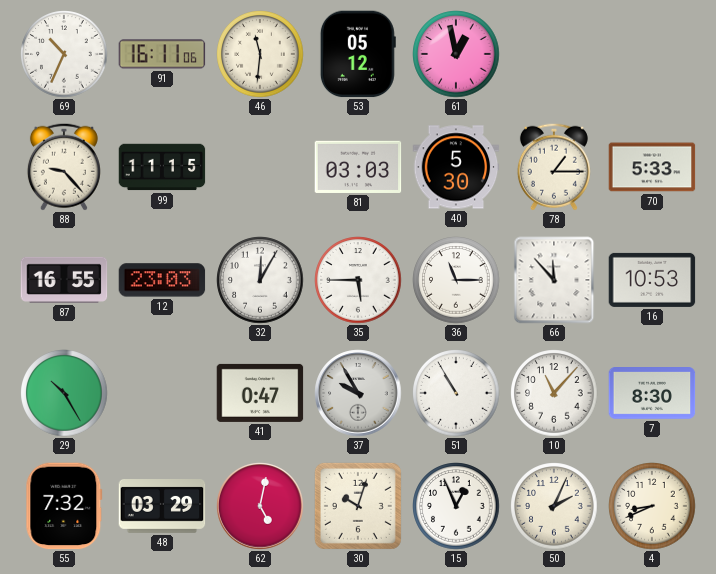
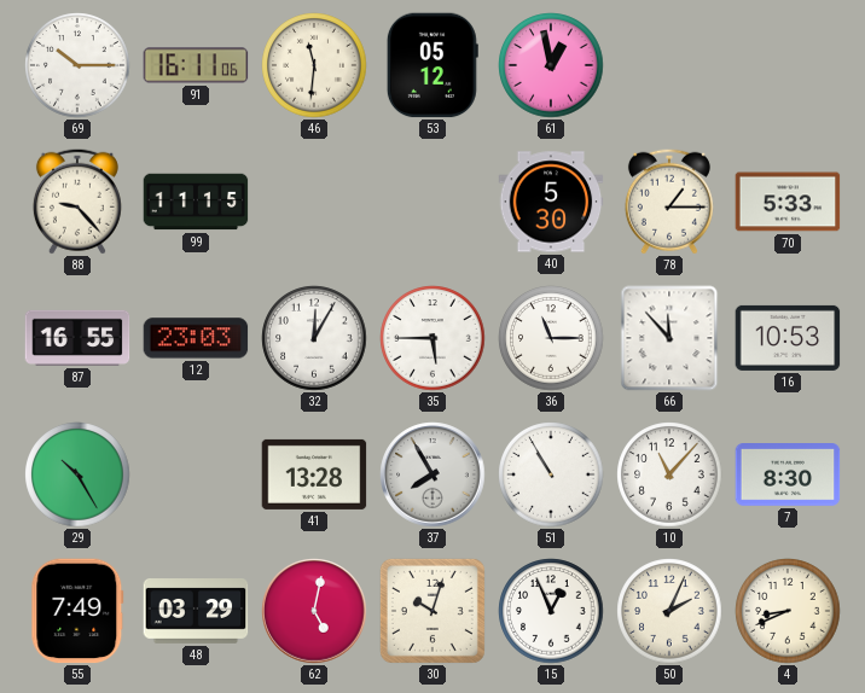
69: 10:34 -> 10:15 (77, 65)
81: 03:03 -> none (358, 167)
41: 0:47 -> 13:28 (314, 474)
37: 9:55 -> 7:55 (432, 474)
55: 7:32 -> 7:49 (77, 611)
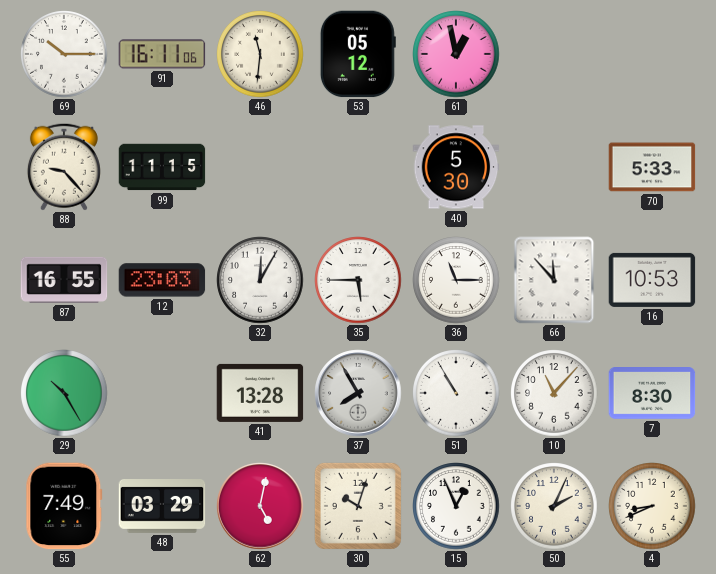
78: 1:15 -> none (669, 202)
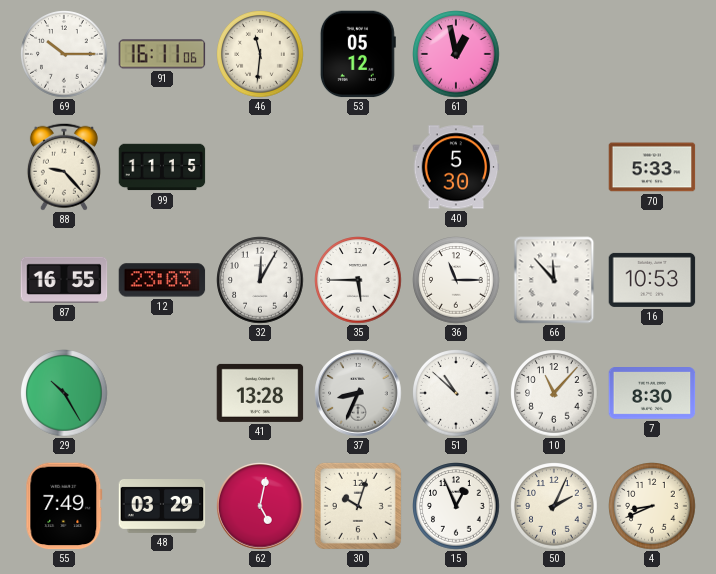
37: 7:55 -> 8:34 (358, 393)
51: 10:55 -> 10:52 (456, 393)
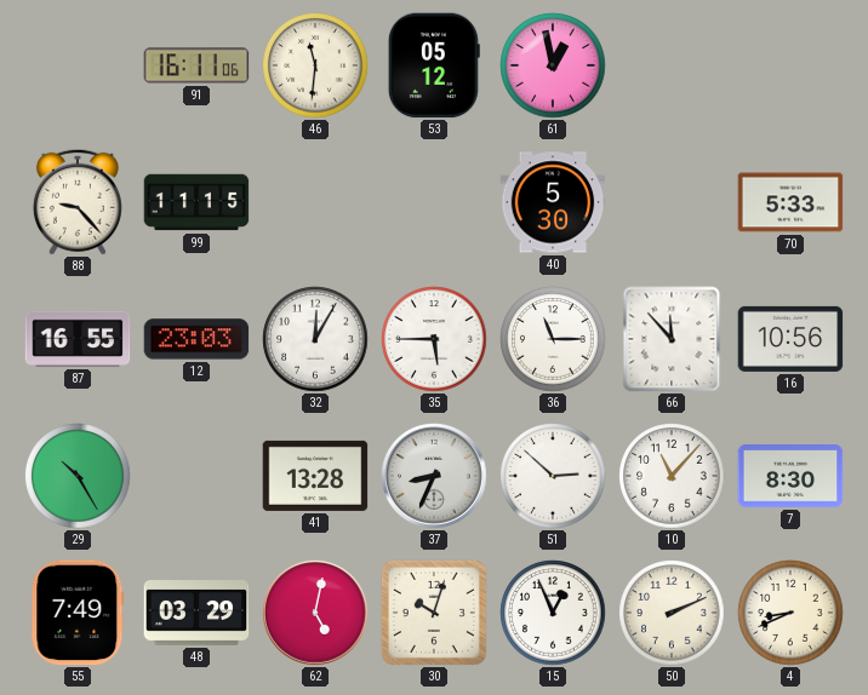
69: 10:15 -> none (64, 54)
16: 10:53 -> 10:56 (790, 339)
51: 10:52 -> 2:52 (553, 476)
50: 2:04 -> 2:11 (672, 613)
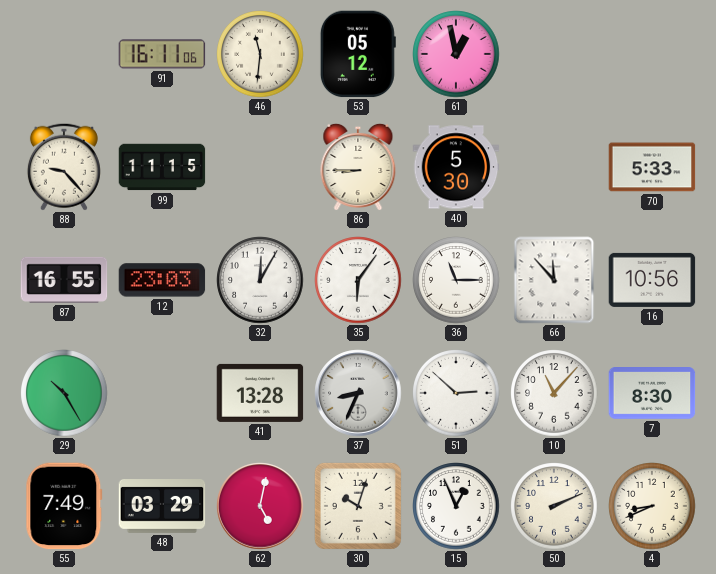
86: none -> 8:45 (358, 166)
35: 5:45 -> 6:06 (358, 280)
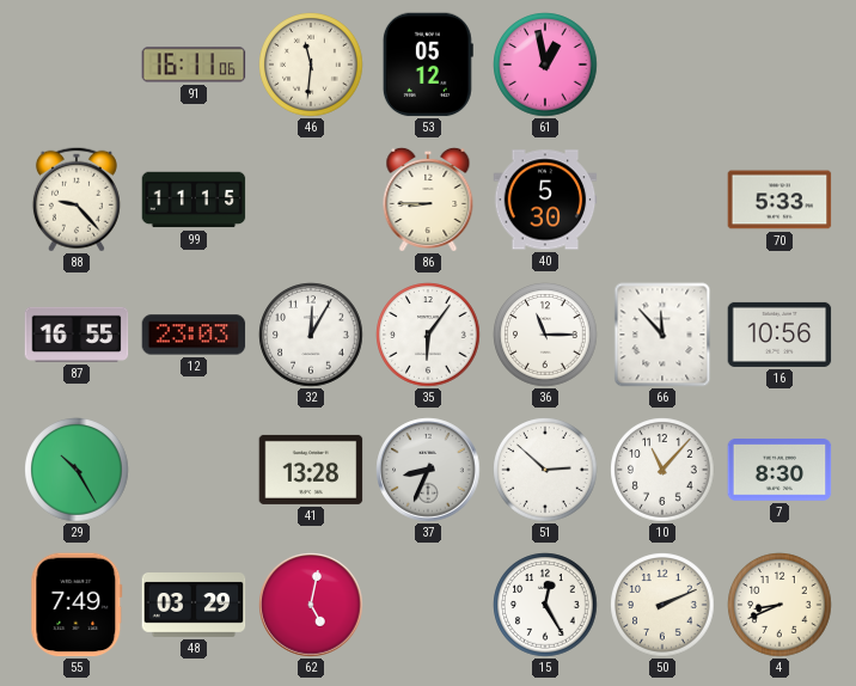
30: 10:03 -> none (358, 506)
15: 12:56 -> 12:25 (545, 605)
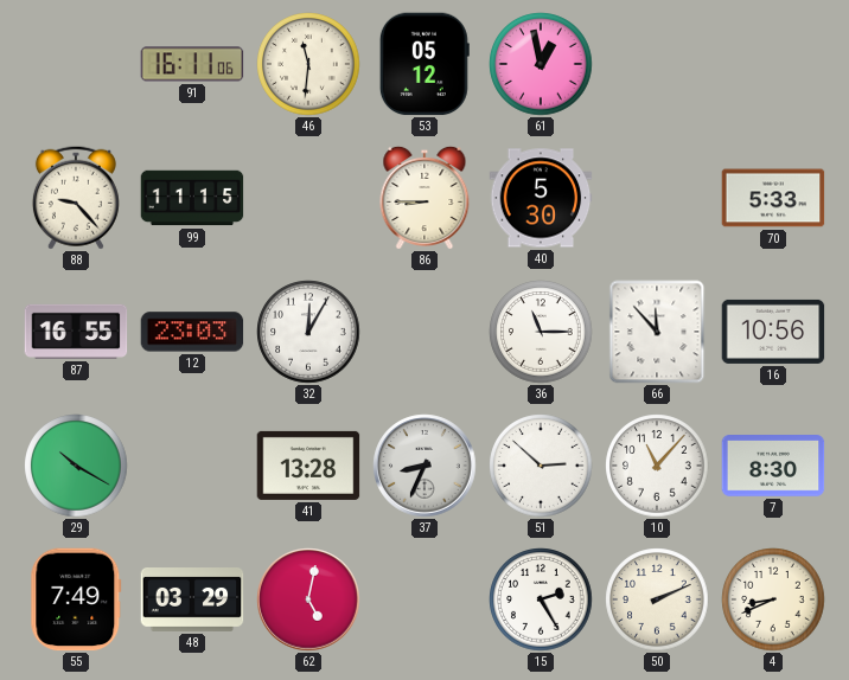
35: 6:06 -> none (428, 335)
29: 10:25 -> 10:20 (76, 466)
15: 12:25 -> 2:25 (541, 599)
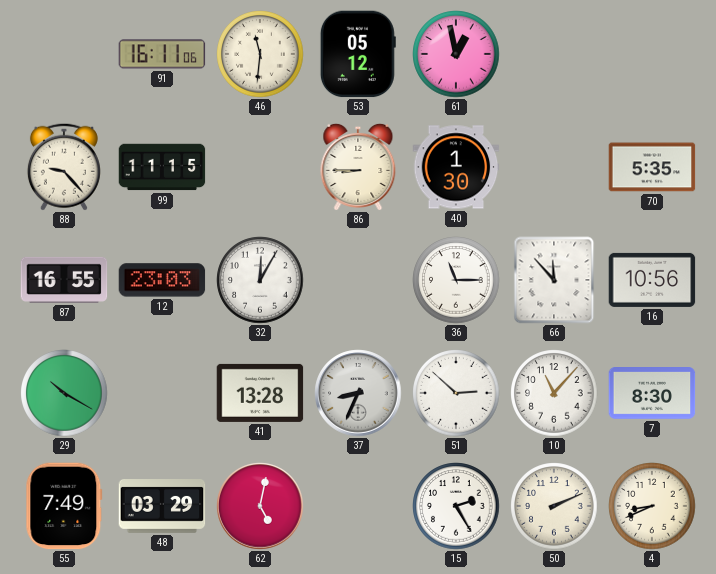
40: 5:30 -> 1:30 (456, 167)
70: 5:33 -> 5:35 (652, 167)
